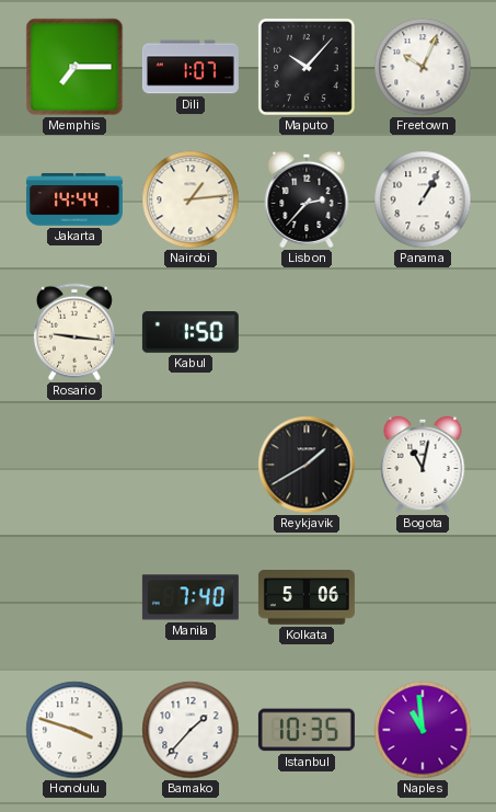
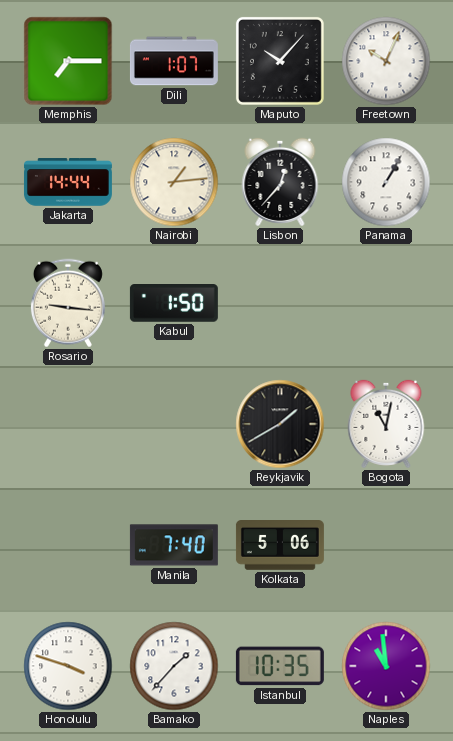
Lisbon: 2:37 -> 12:37 (280, 182)
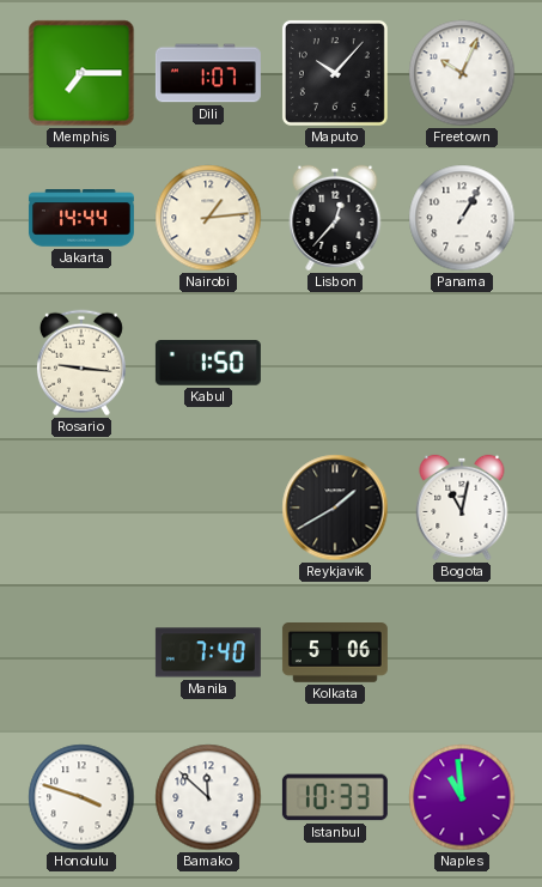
Bamako: 1:37 -> 11:52 (208, 797)
Istanbul: 10:35 -> 10:33 (335, 797)
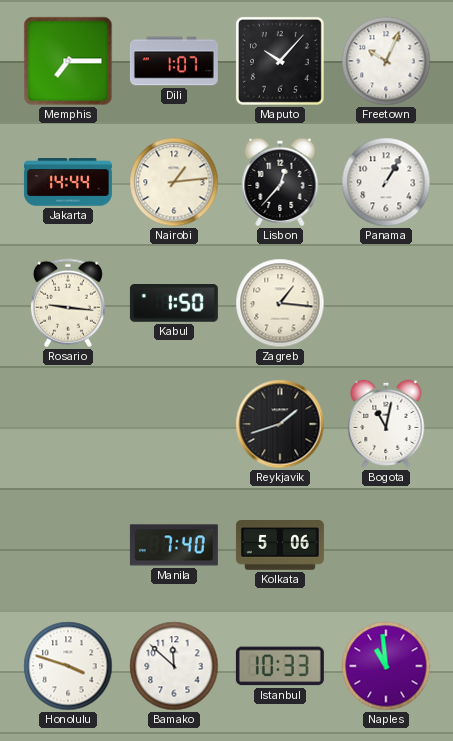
Zagreb: none -> 1:16 (280, 303)
Reykjavik: 1:40 -> 1:42 (280, 424)
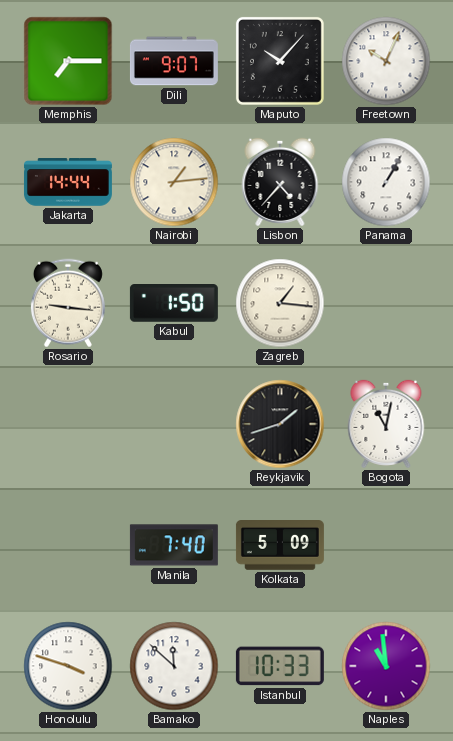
Dili: 1:07 -> 9:07 (174, 61)
Lisbon: 12:37 -> 4:37 (280, 182)
Kolkata: 5:06 -> 5:09 (280, 546)
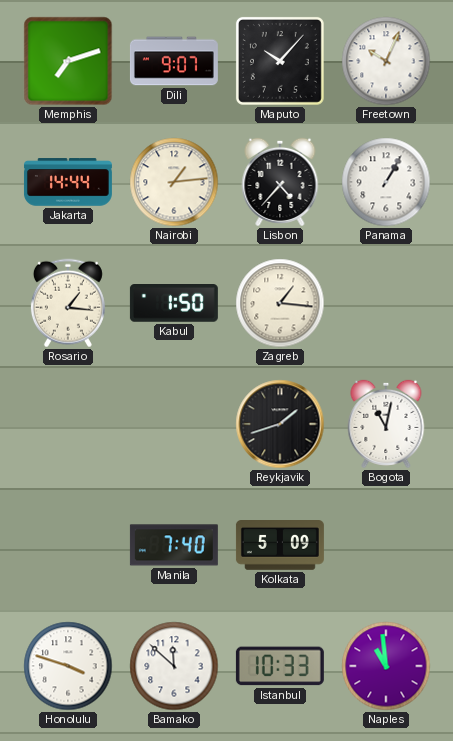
Memphis: 7:15 -> 7:12 (68, 61)
Rosario: 9:16 -> 1:16 (68, 303)
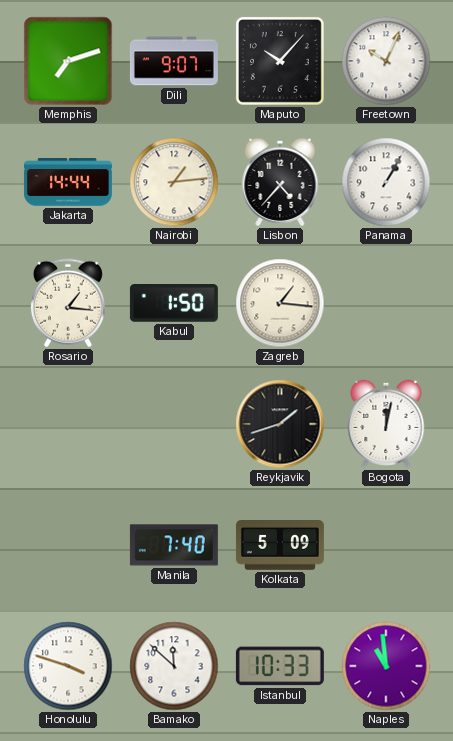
Bogota: 11:02 -> 12:02 (386, 424)
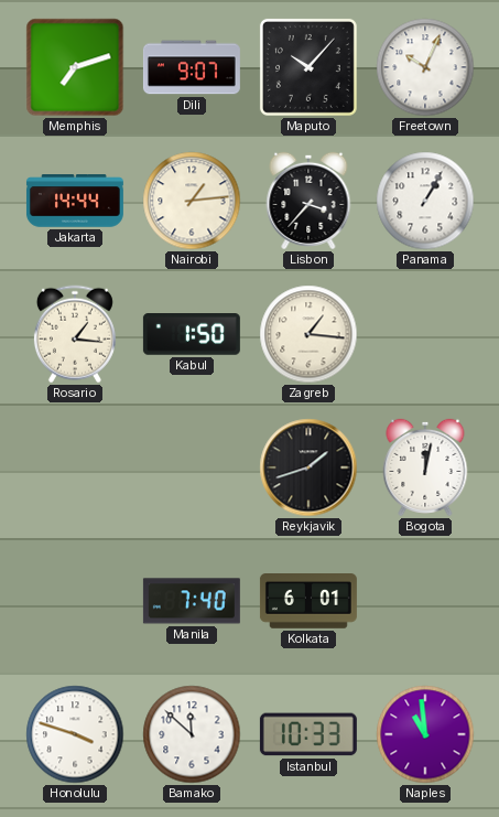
Lisbon: 4:37 -> 3:37 (308, 201)
Kolkata: 5:09 -> 6:01 (308, 602)
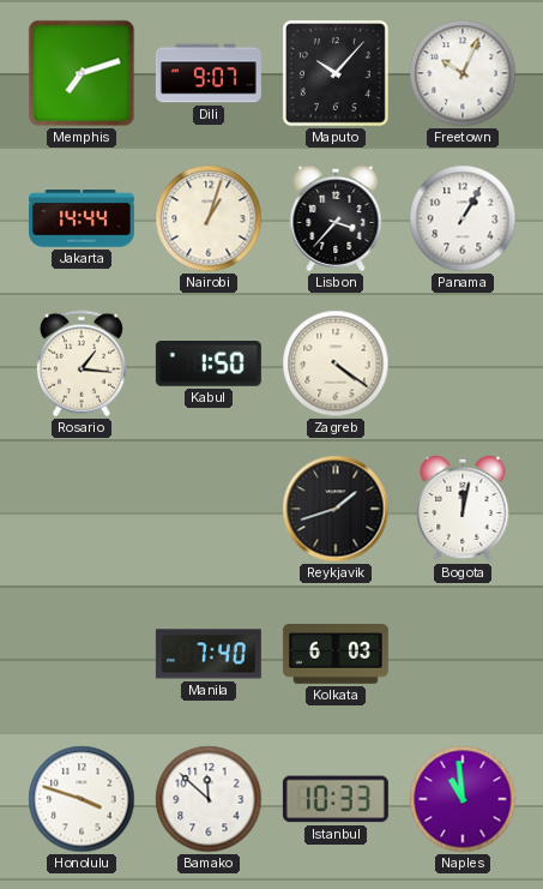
Nairobi: 1:14 -> 1:03 (209, 218)
Zagreb: 1:16 -> 4:21 (336, 364)
Kolkata: 6:01 -> 6:03 (336, 655)
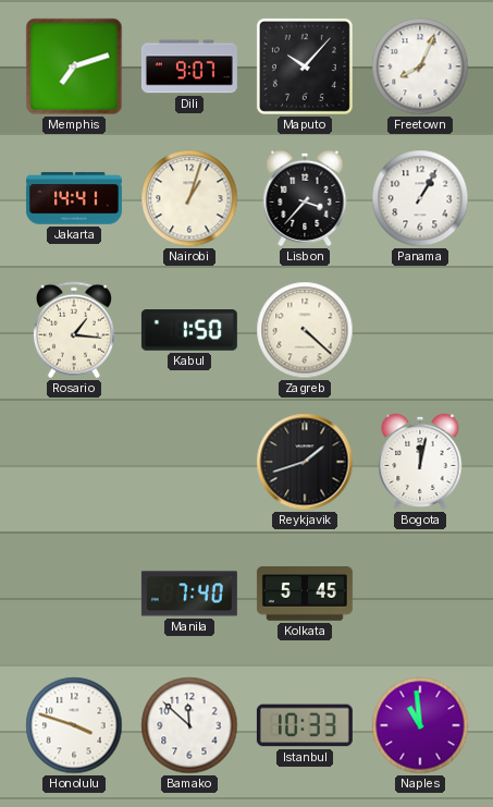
Freetown: 10:04 -> 8:04 (420, 66)
Jakarta: 14:44 -> 14:41 (74, 198)
Zagreb: 4:21 -> 4:22 (305, 330)
Kolkata: 6:03 -> 5:45 (305, 595)
